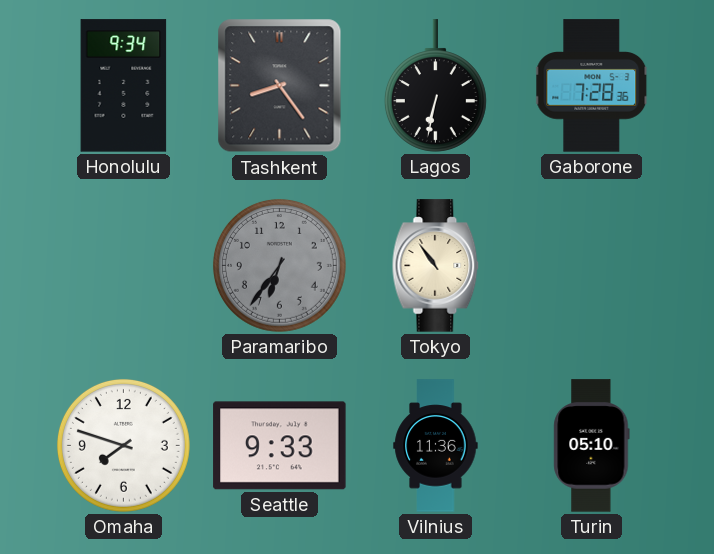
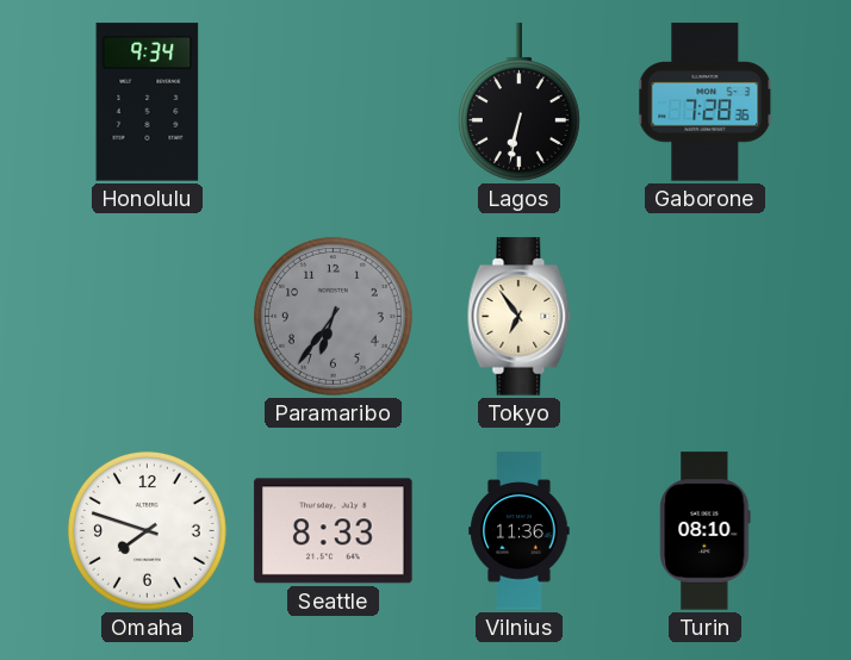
Tashkent: 8:24 -> none (280, 86)
Tokyo: 10:54 -> 6:54 (520, 317)
Seattle: 9:33 -> 8:33 (334, 531)
Turin: 05:10 -> 08:10 (706, 531)
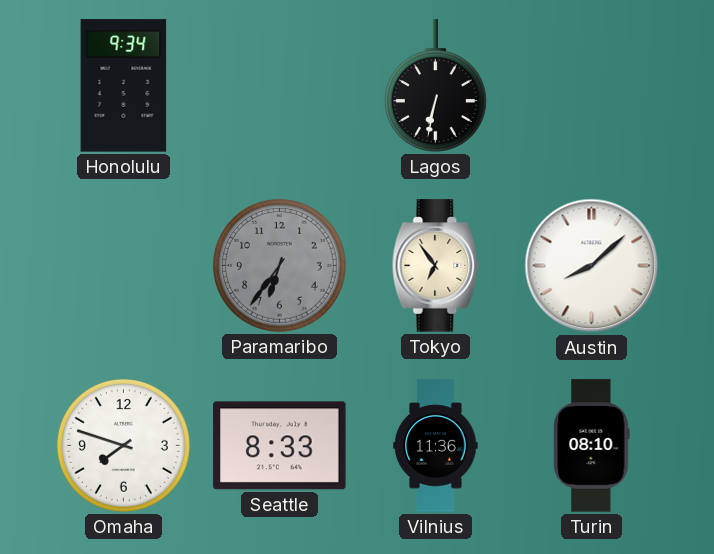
Gaborone: 7:28 -> none (706, 102)
Austin: none -> 8:08 (592, 266)
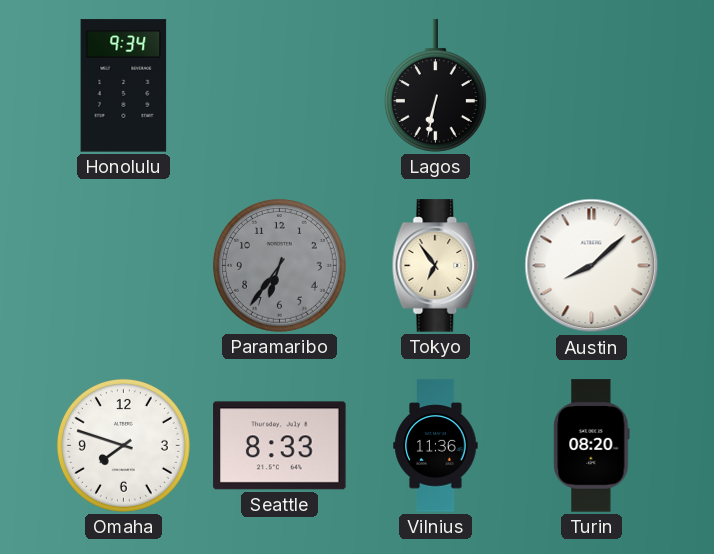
Turin: 08:10 -> 08:20 (592, 446)
